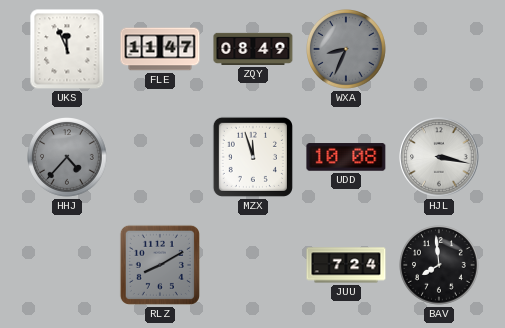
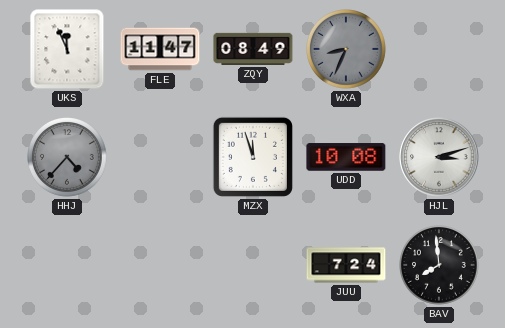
HJL: 3:17 -> 3:12 (439, 157)
RLZ: 8:10 -> none (160, 265)
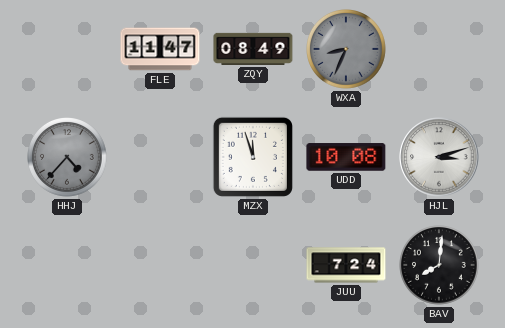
UKS: 11:56 -> none (67, 49)
BAV: 7:59 -> 8:01 (440, 266)
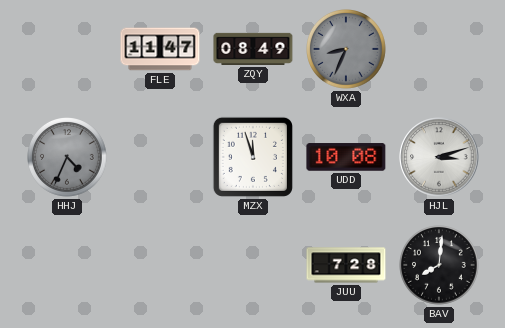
HHJ: 4:37 -> 4:34 (68, 158)
JUU: 7:24 -> 7:28 (346, 265)
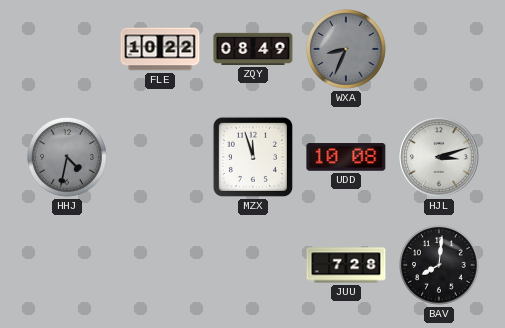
FLE: 11:47 -> 10:22 (160, 49)
HHJ: 4:34 -> 4:32 (68, 158)
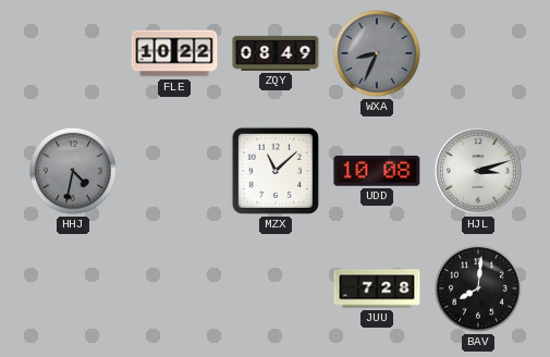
MZX: 11:57 -> 11:08 (276, 171)
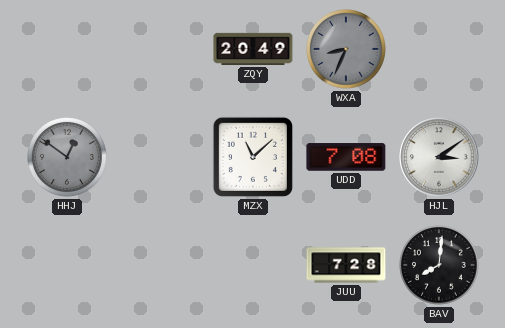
FLE: 10:22 -> none (174, 53)
ZQY: 08:49 -> 20:49 (253, 49)
HHJ: 4:32 -> 12:51 (68, 158)
UDD: 10:08 -> 7:08 (346, 157)
HJL: 3:12 -> 3:09 (439, 157)
